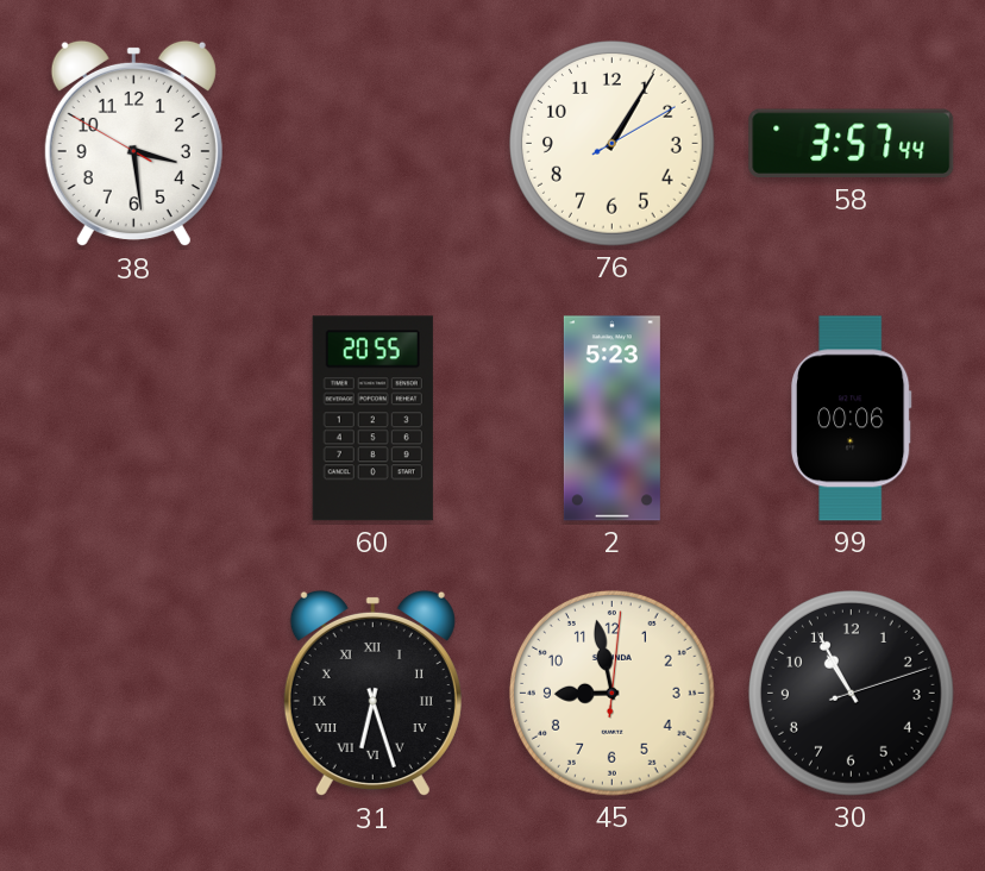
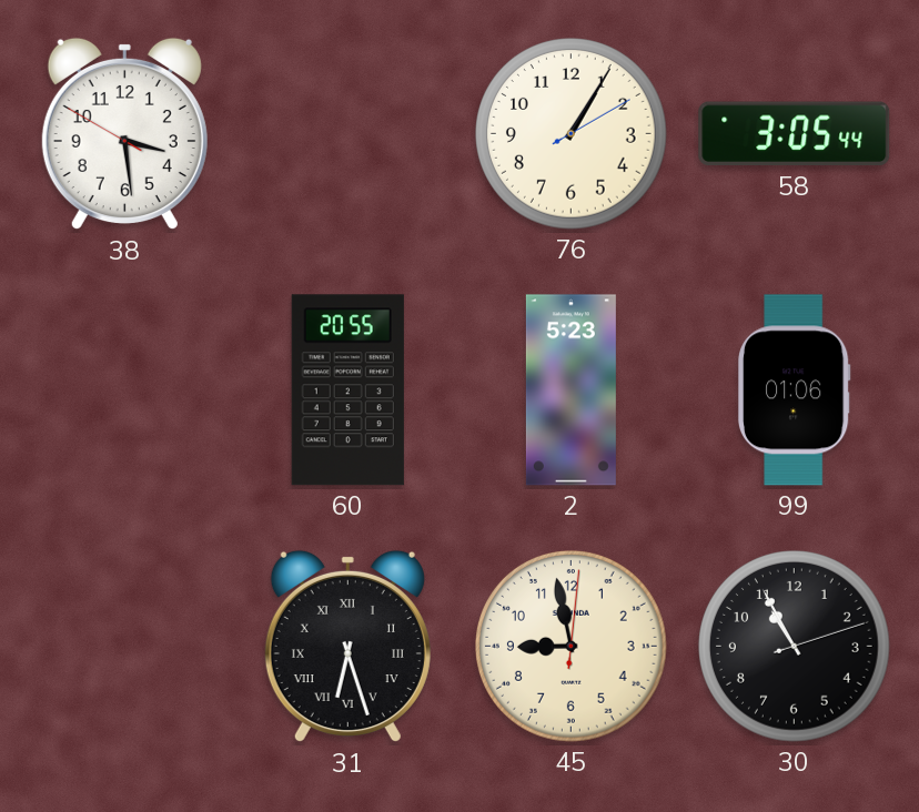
58: 3:57 -> 3:05 (795, 134)
99: 00:06 -> 01:06 (794, 390)
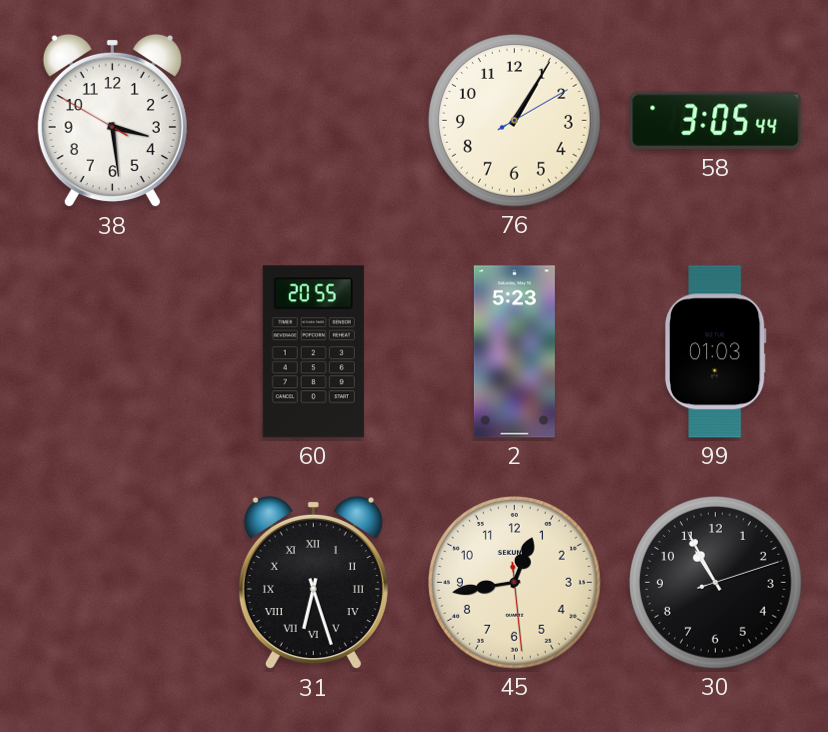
99: 01:06 -> 01:03 (715, 352)
45: 8:58 -> 12:43 (515, 583)
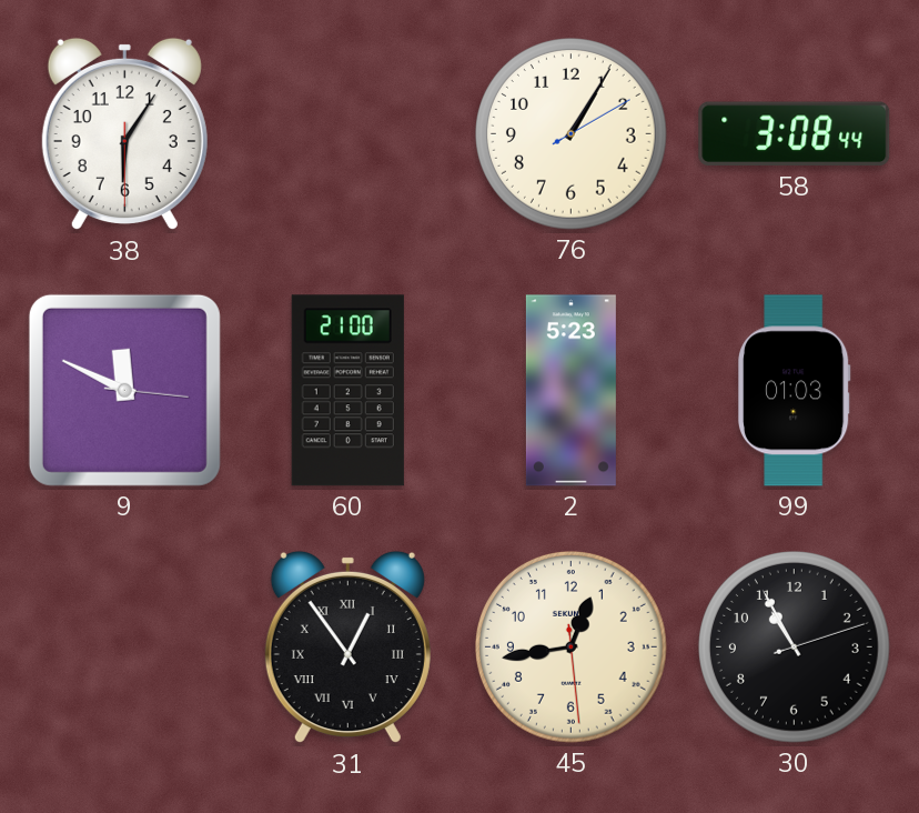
38: 3:28 -> 6:05 (124, 134)
58: 3:05 -> 3:08 (795, 134)
9: none -> 11:49 (124, 390)
60: 20:55 -> 21:00 (347, 391)
31: 6:27 -> 12:54 (347, 648)
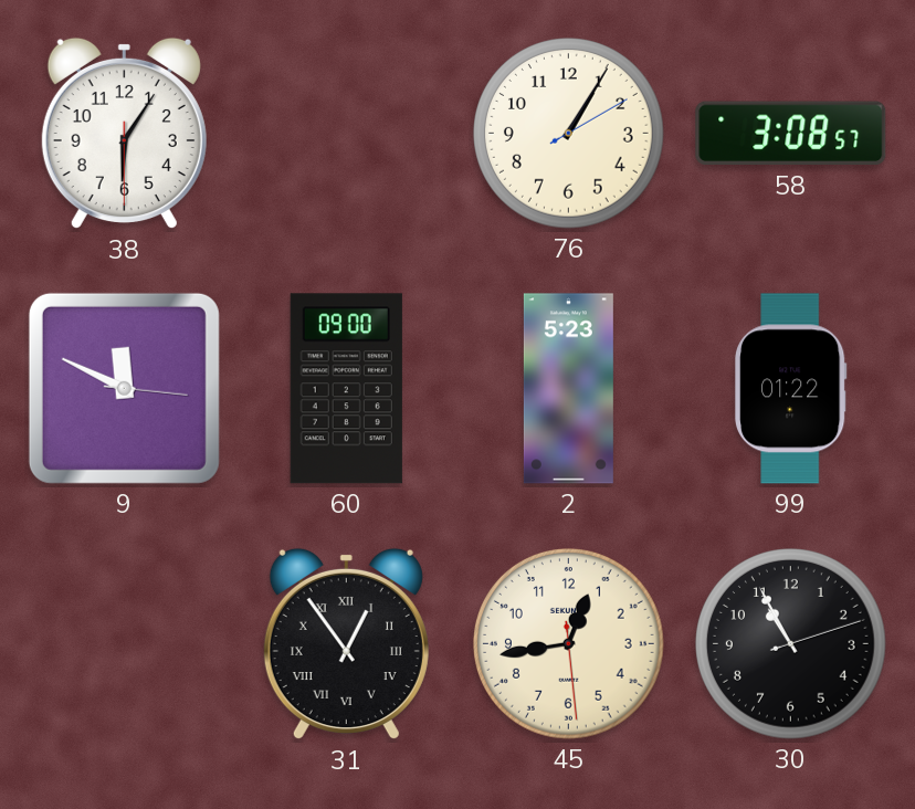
58: 3:08:44 -> 3:08:57 (791, 134)
60: 21:00 -> 09:00 (346, 389)
99: 01:03 -> 01:22 (790, 389)
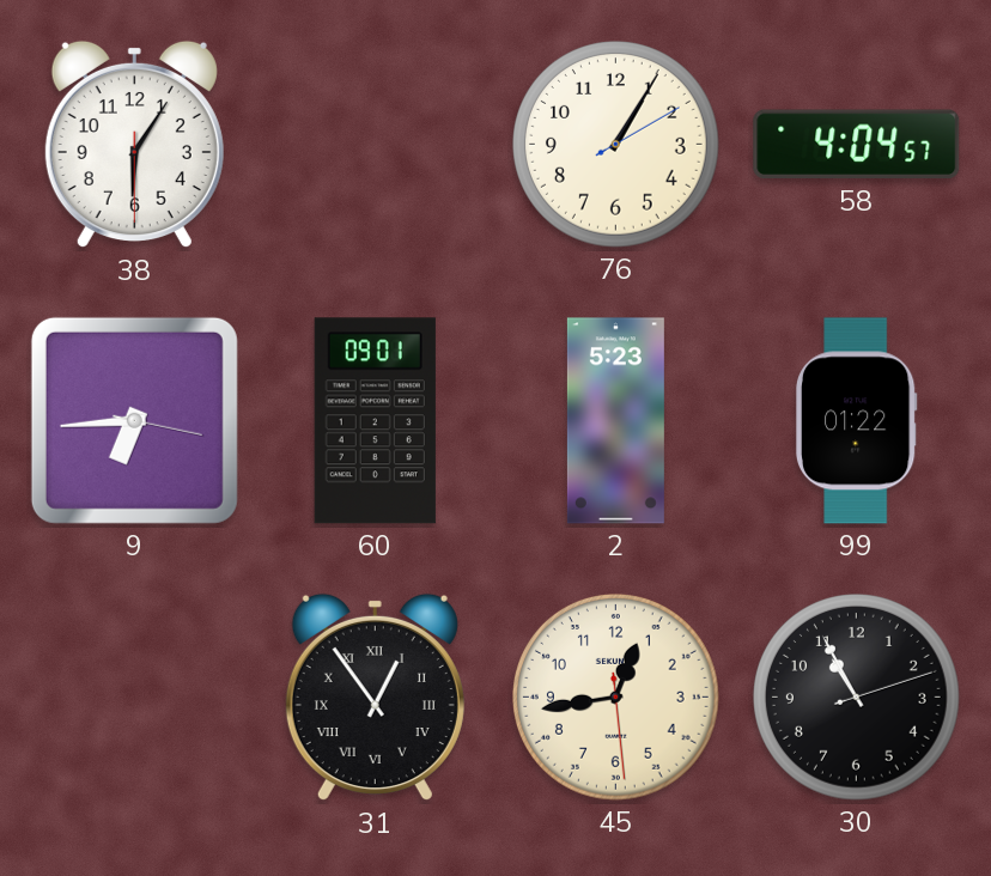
58: 3:08 -> 4:04 (857, 145)
9: 11:49 -> 6:44 (134, 420)
60: 09:00 -> 09:01 (375, 421)
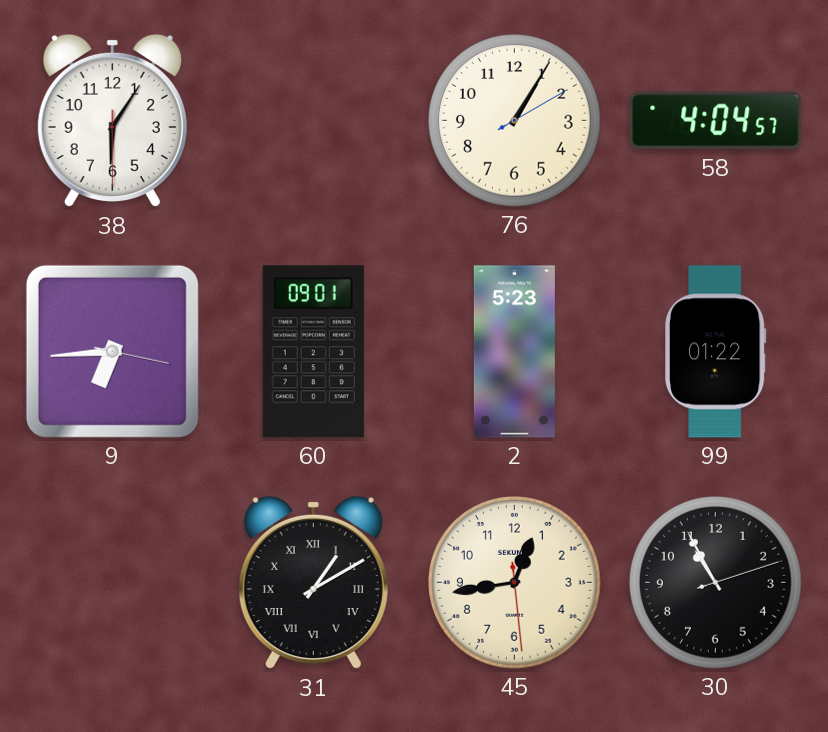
31: 12:54 -> 1:10 (313, 583)
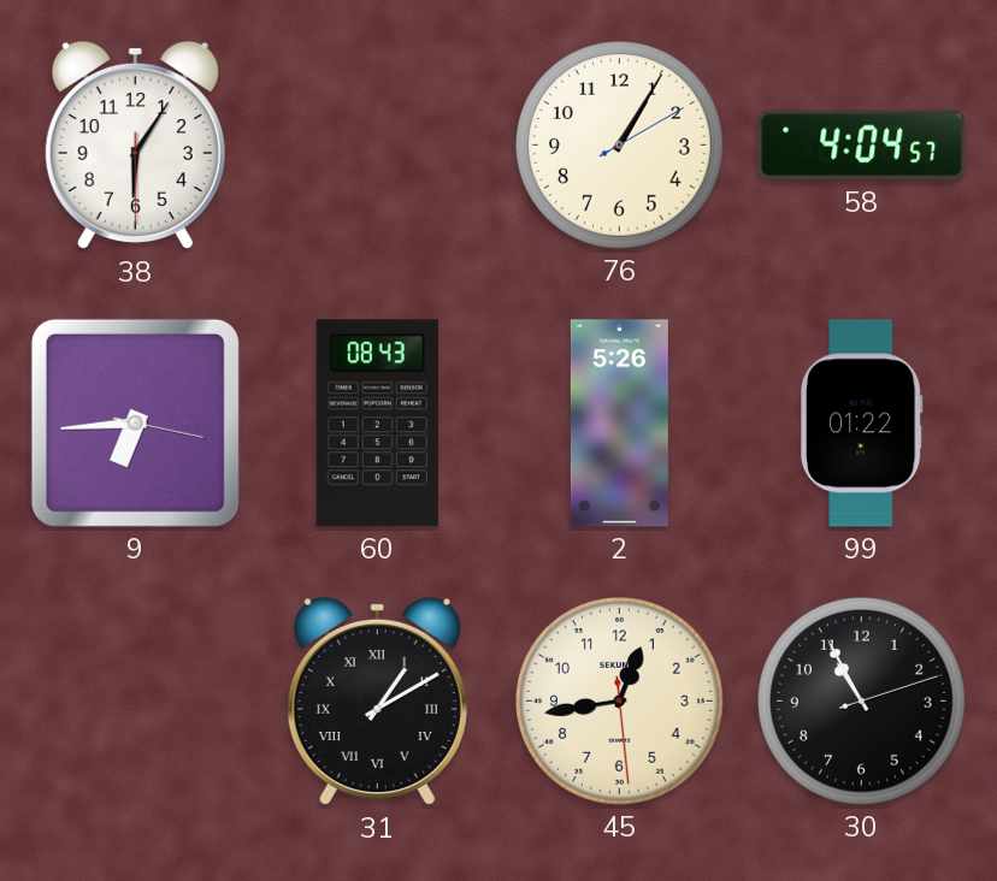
60: 09:01 -> 08:43 (377, 424)
2: 5:23 -> 5:26 (619, 424)
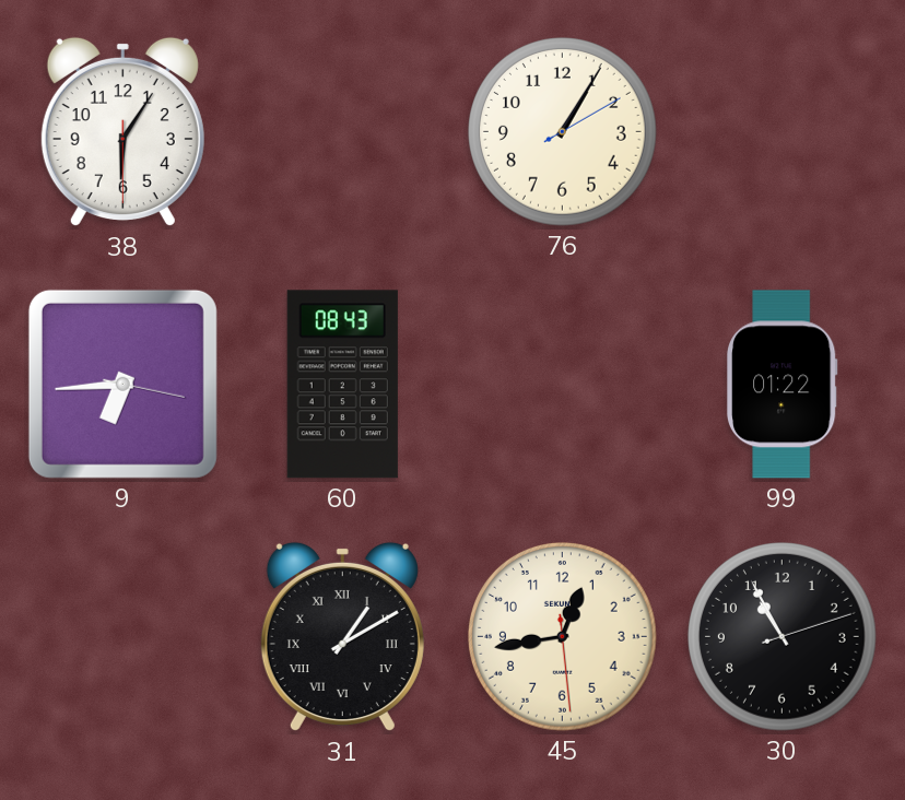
58: 4:04 -> none (862, 146)
2: 5:26 -> none (619, 424)
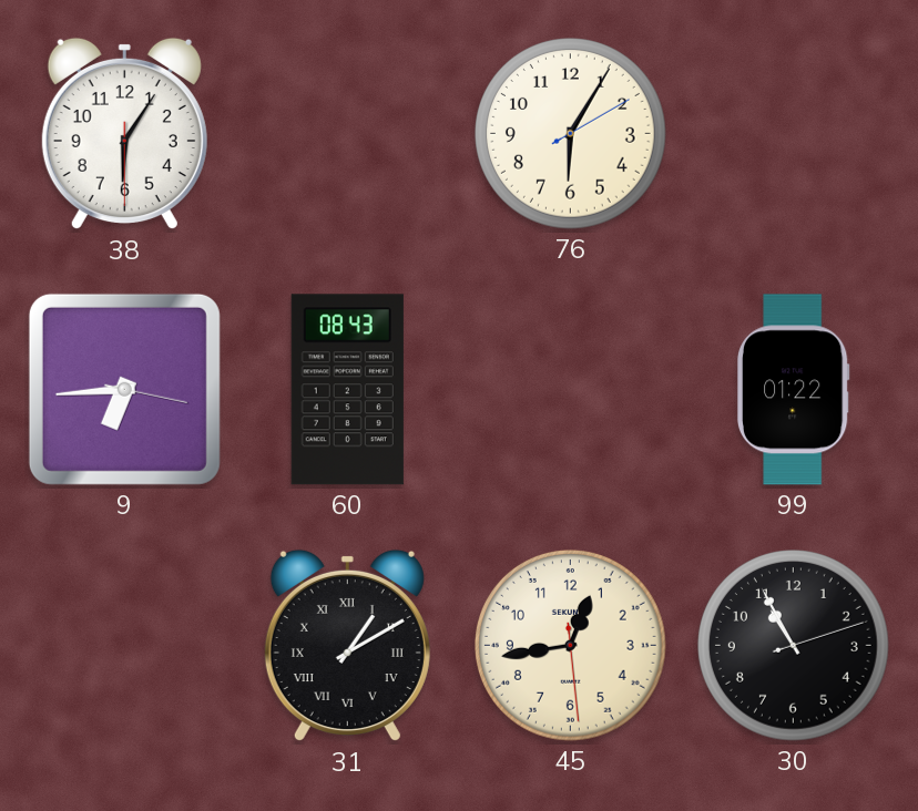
76: 1:05 -> 6:05 (571, 134)
